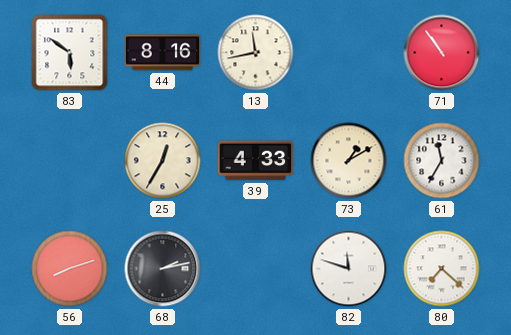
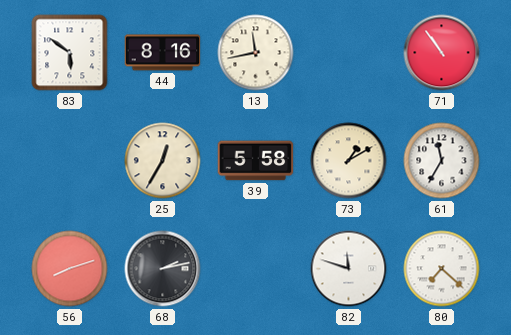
39: 4:33 -> 5:58 (256, 161)
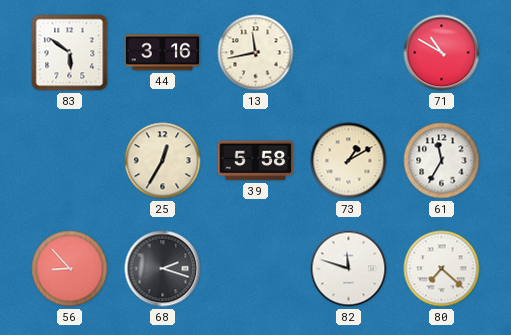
44: 8:16 -> 3:16 (163, 53)
71: 10:54 -> 10:50 (442, 53)
56: 8:12 -> 8:53 (70, 269)
68: 2:13 -> 2:18 (163, 269)
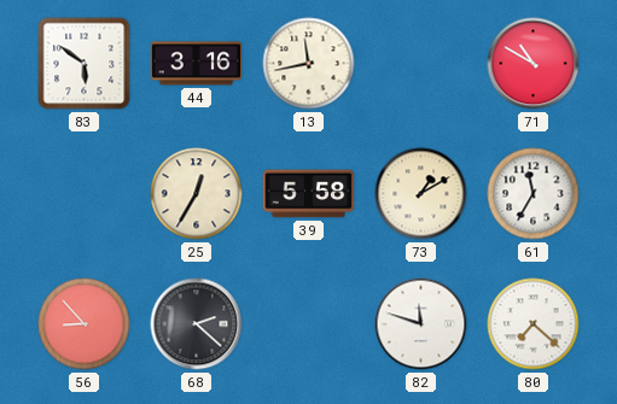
68: 2:18 -> 2:22 (197, 324)
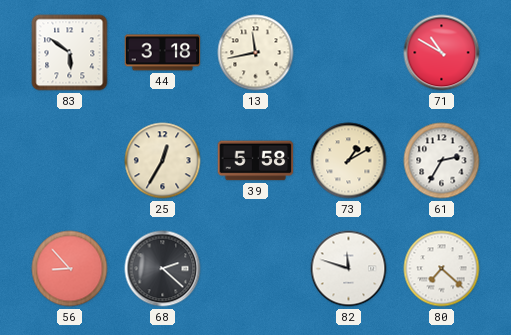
44: 3:16 -> 3:18 (163, 53)
61: 11:35 -> 2:35 (442, 161)
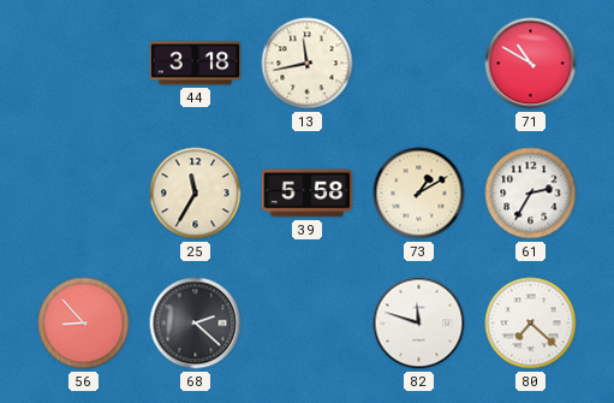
83: 5:51 -> none (70, 53)
25: 12:35 -> 11:35 (196, 194)
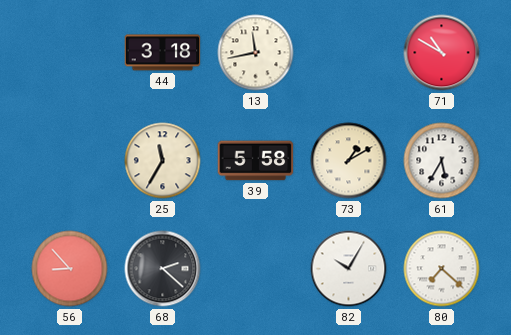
61: 2:35 -> 5:35 (442, 161)
82: 11:48 -> 10:05 (349, 269)
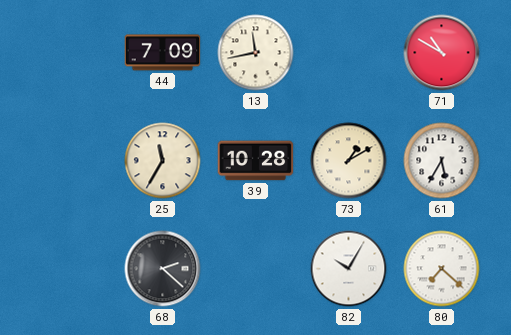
44: 3:18 -> 7:09 (163, 53)
39: 5:58 -> 10:28 (256, 161)
56: 8:53 -> none (70, 269)
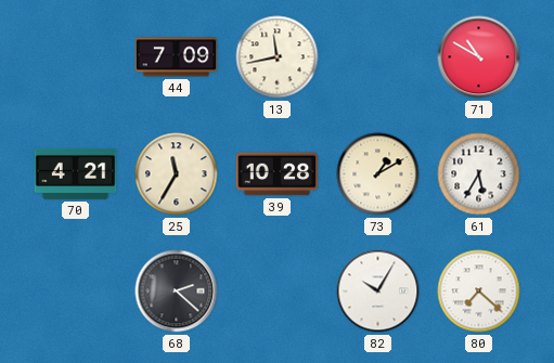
70: none -> 4:21 (76, 173)
